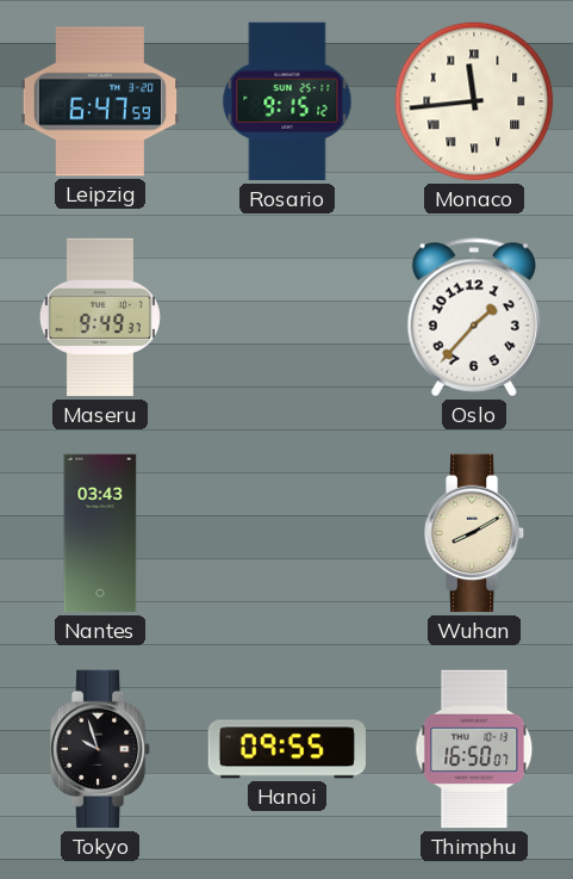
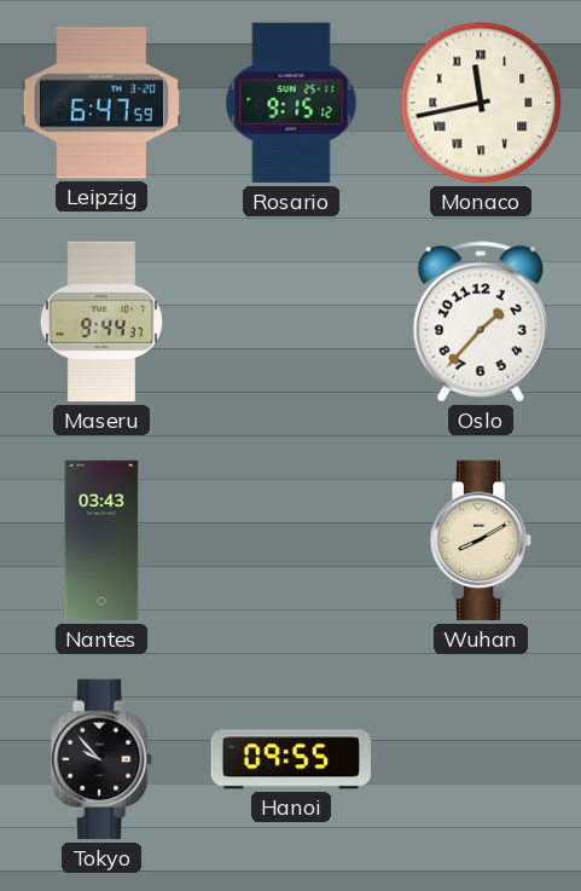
Monaco: 11:44 -> 11:43 (481, 103)
Maseru: 9:49 -> 9:44 (101, 322)
Tokyo: 9:57 -> 9:53 (101, 759)
Thimphu: 16:50 -> none (474, 749)
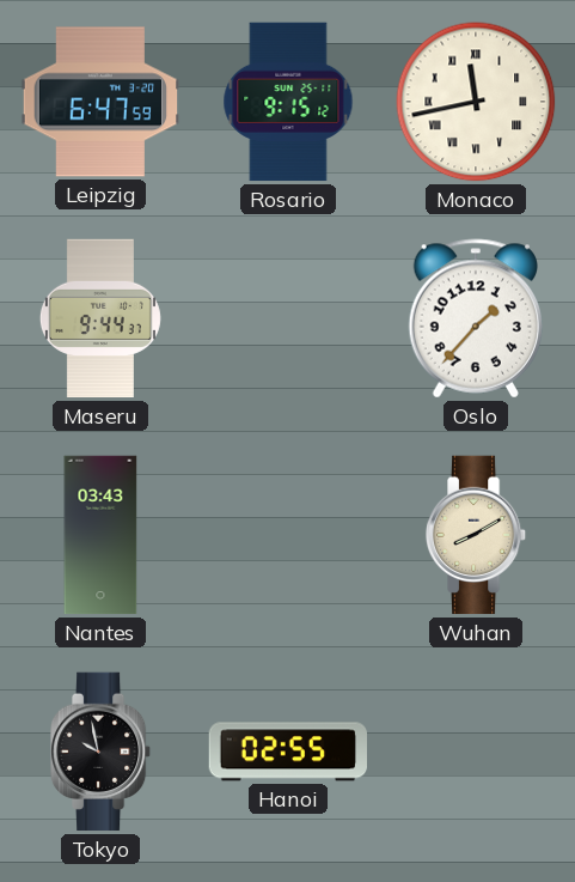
Tokyo: 9:53 -> 9:58 (100, 752)
Hanoi: 09:55 -> 02:55 (287, 752)
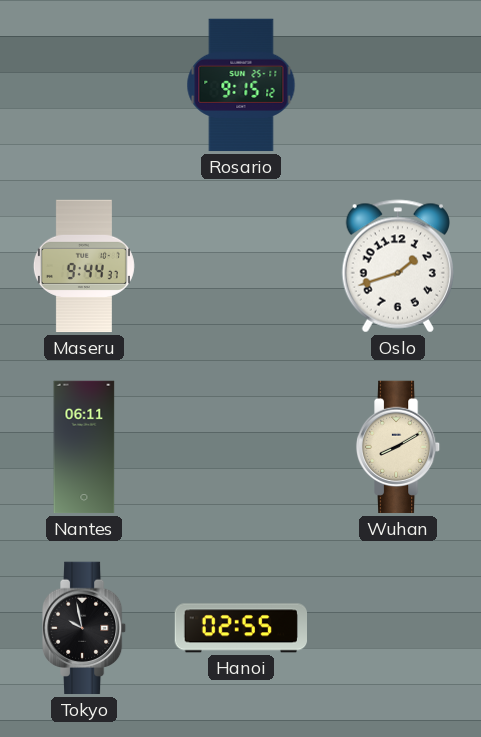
Leipzig: 6:47 -> none (100, 102)
Monaco: 11:43 -> none (476, 102)
Oslo: 1:37 -> 1:42 (397, 266)
Nantes: 03:43 -> 06:11 (84, 447)
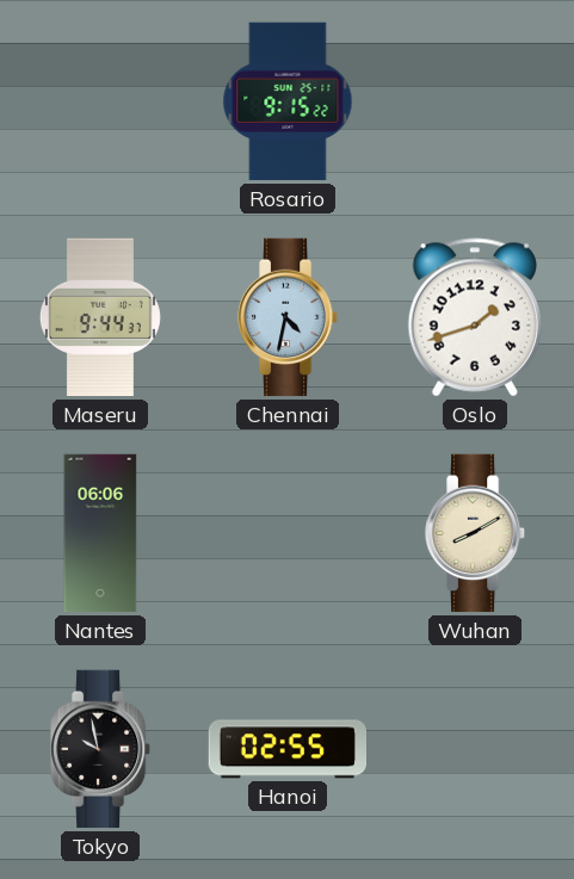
Rosario: 9:15:12 -> 9:15:22 (288, 101)
Chennai: none -> 4:32 (288, 317)
Nantes: 06:11 -> 06:06 (100, 533)
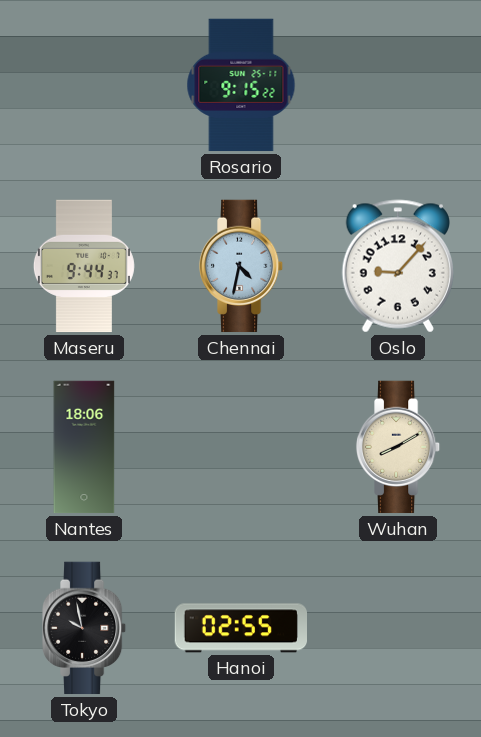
Oslo: 1:42 -> 9:07 (397, 266)
Nantes: 06:06 -> 18:06 (84, 447)
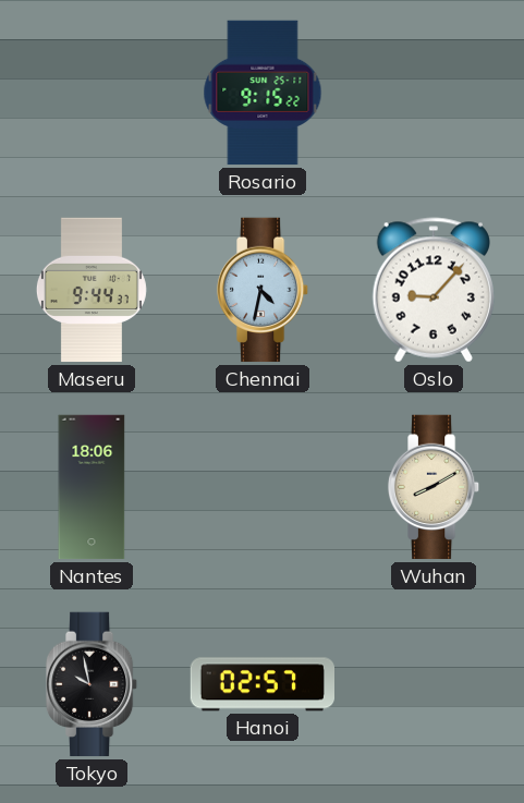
Hanoi: 02:55 -> 02:57 (261, 684)
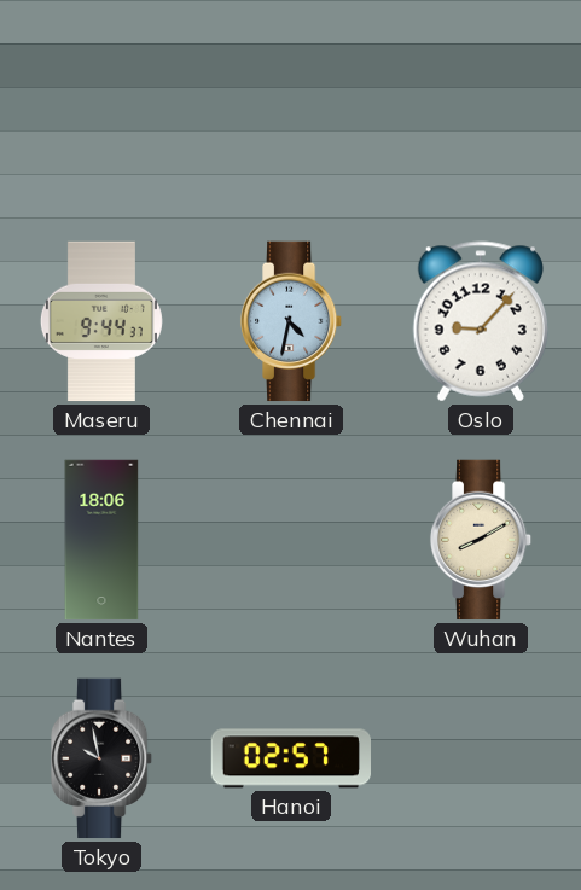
Rosario: 9:15 -> none (263, 93)
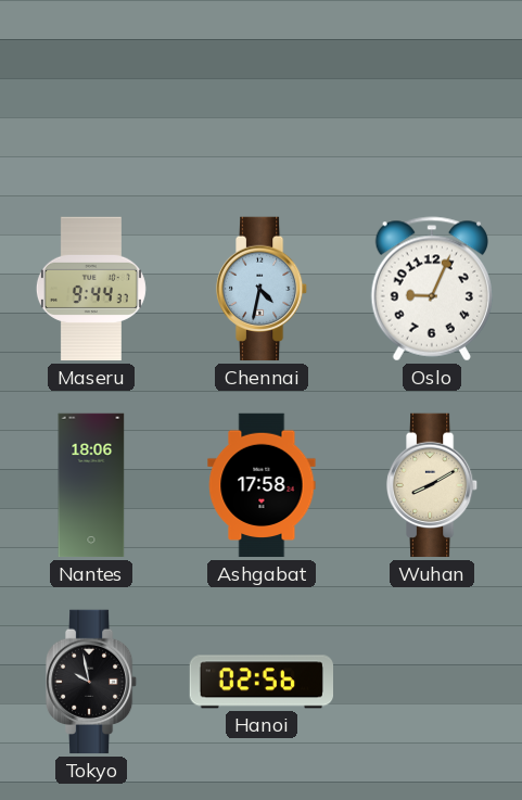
Oslo: 9:07 -> 9:04 (431, 289)
Ashgabat: none -> 17:58 (262, 485)
Hanoi: 02:57 -> 02:56 (260, 682)
